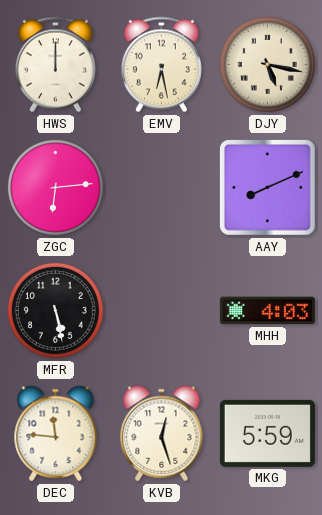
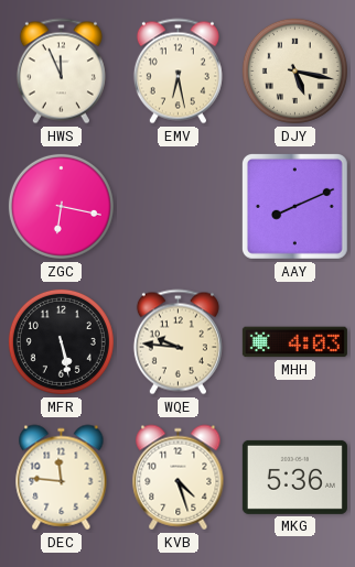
HWS: 12:00 -> 11:56 (61, 72)
ZGC: 6:14 -> 6:17 (61, 206)
WQE: none -> 9:46 (177, 342)
KVB: 12:27 -> 4:27 (179, 478)
MKG: 5:59 -> 5:36 (294, 477)
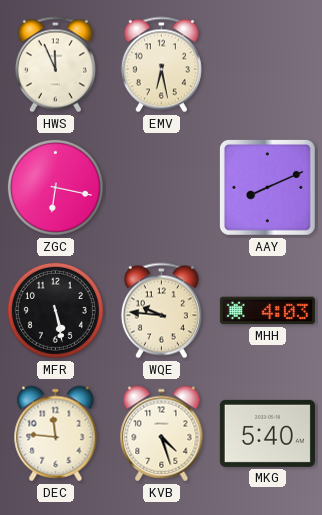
DJY: 5:17 -> none (294, 70)
MKG: 5:36 -> 5:40 (267, 433)
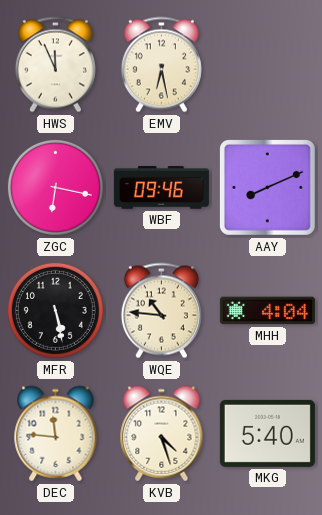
WBF: none -> 09:46 (161, 188)
WQE: 9:46 -> 10:46 (161, 311)
MHH: 4:03 -> 4:04 (267, 311)
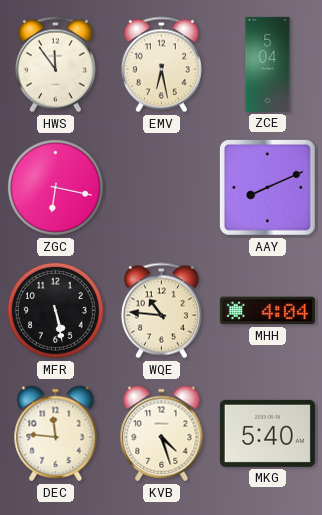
HWS: 11:56 -> 11:54 (55, 65)
ZCE: none -> 5:04 (268, 64)
WBF: 09:46 -> none (161, 188)
